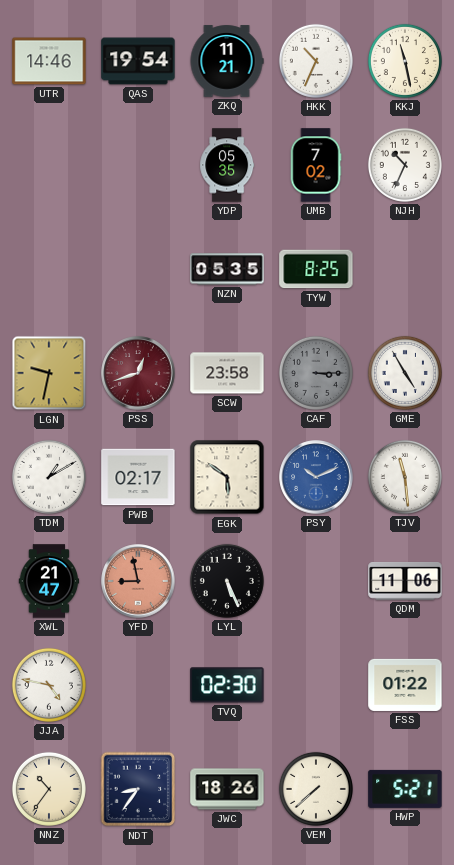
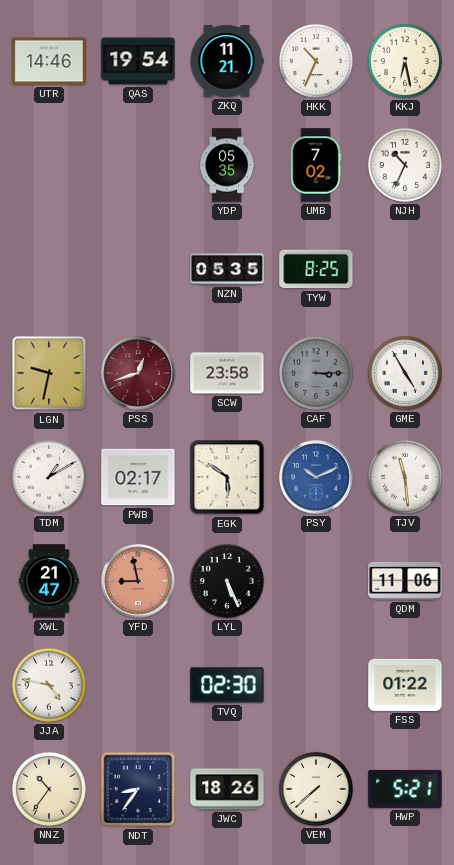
KKJ: 11:28 -> 6:28 (405, 61)
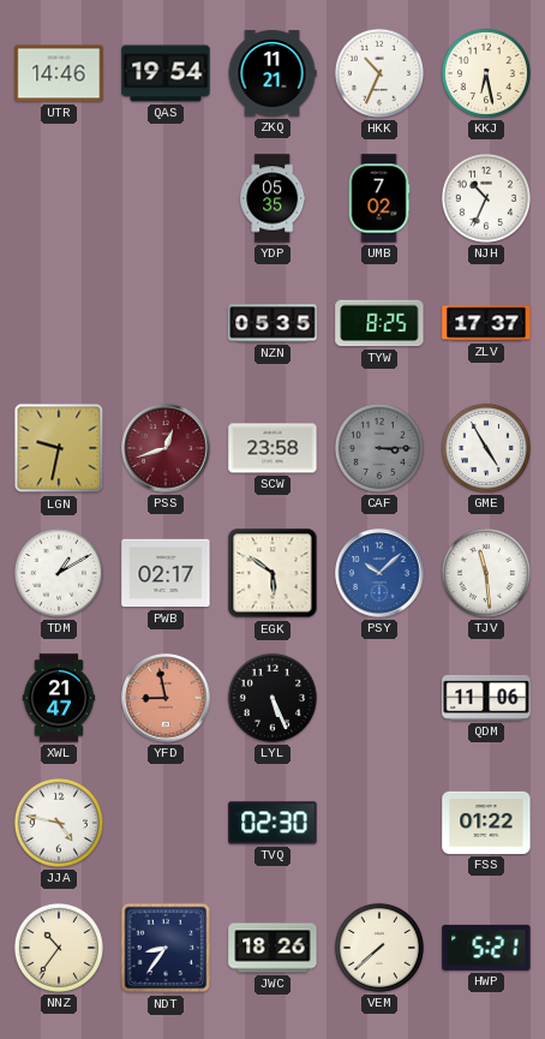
ZLV: none -> 17:37 (486, 323)
PSY: 10:11 -> 10:08 (379, 573)
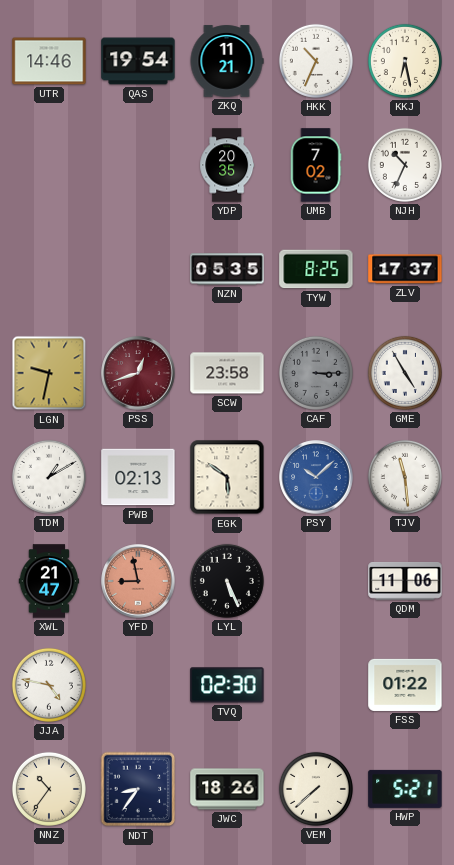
YDP: 05:35 -> 20:35 (227, 165)
PWB: 02:17 -> 02:13 (138, 477)
